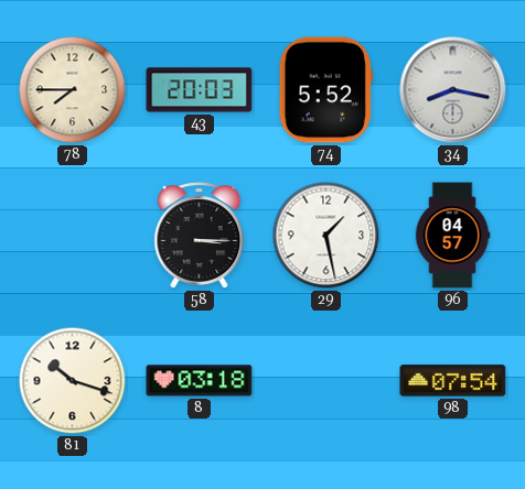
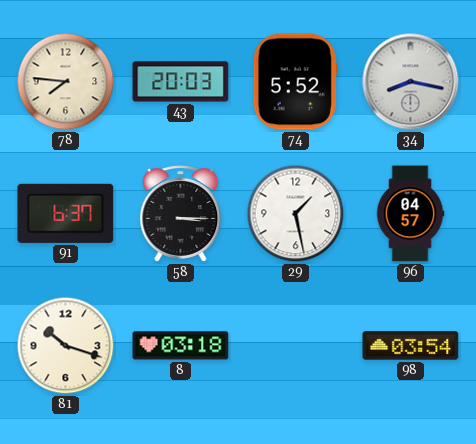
78: 7:45 -> 7:46 (66, 82)
91: none -> 6:37 (66, 213)
98: 07:54 -> 03:54 (411, 346)
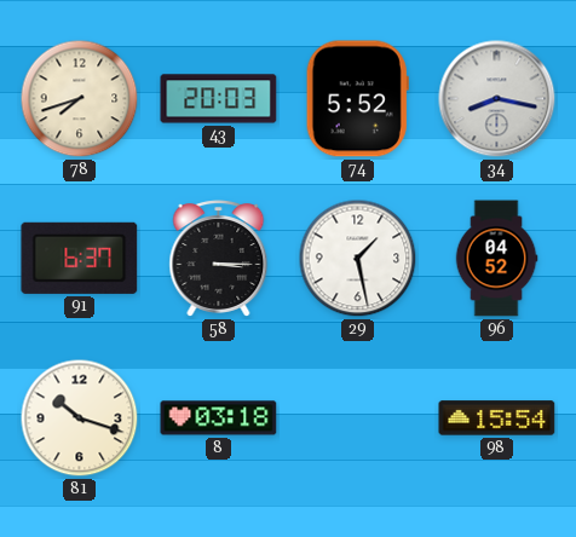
78: 7:46 -> 7:42 (80, 99)
96: 04:57 -> 04:52 (496, 259)
98: 03:54 -> 15:54 (497, 418)
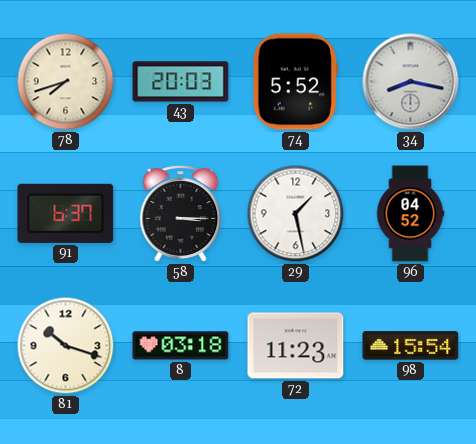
72: none -> 11:23 (296, 346)
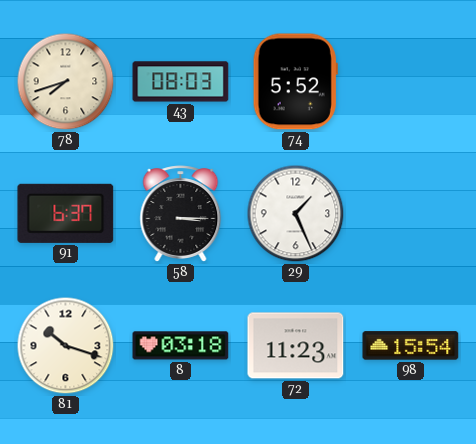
43: 20:03 -> 08:03 (181, 82)
34: 8:17 -> none (411, 82)
29: 1:28 -> 1:26 (296, 214)
96: 04:52 -> none (410, 214)
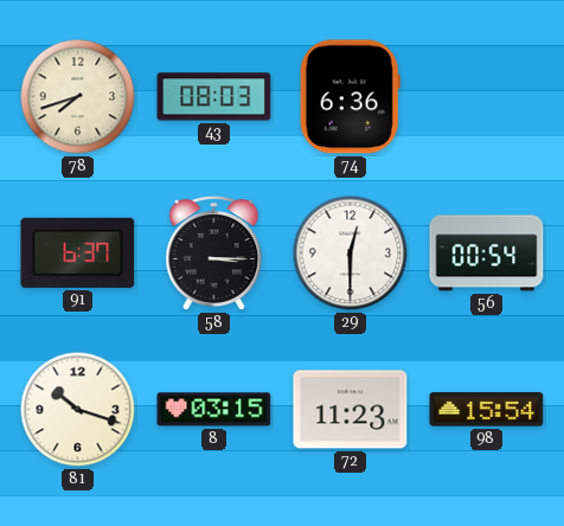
74: 5:52 -> 6:36 (350, 97)
29: 1:26 -> 12:30 (351, 254)
56: none -> 00:54 (487, 254)
8: 03:18 -> 03:15 (214, 410)
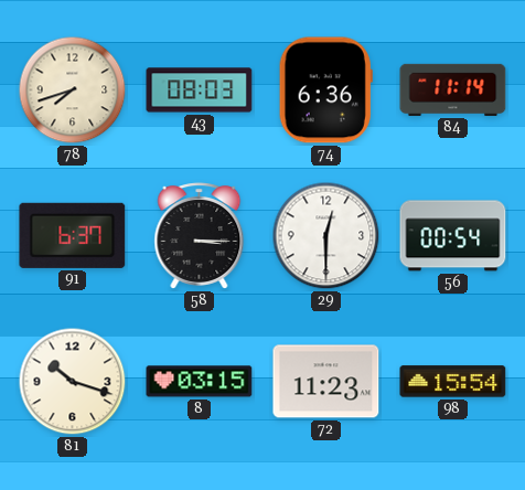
84: none -> 11:14 (453, 89)
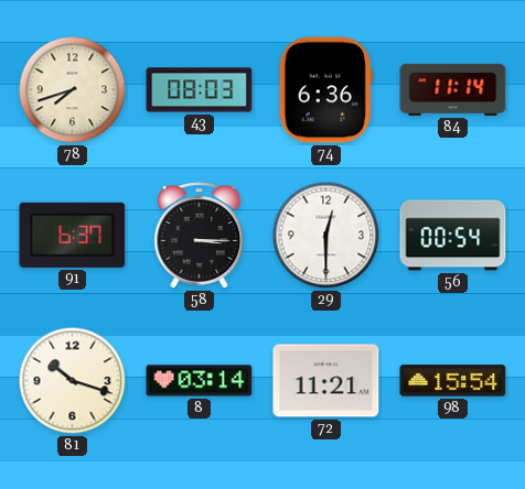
8: 03:15 -> 03:14 (200, 381)
72: 11:23 -> 11:21 (326, 381)
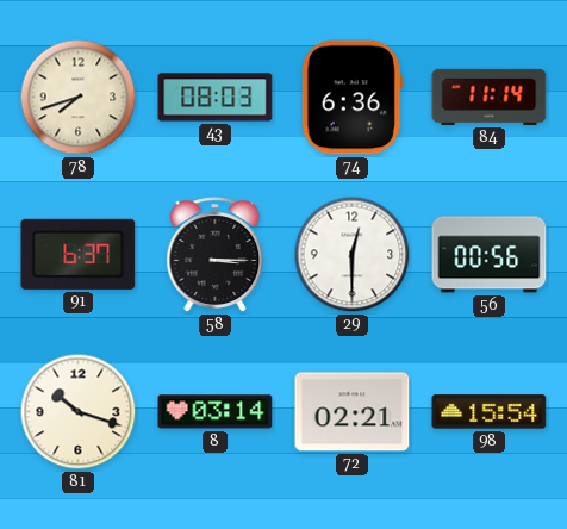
56: 00:54 -> 00:56 (490, 255)
72: 11:21 -> 02:21 (353, 412)
